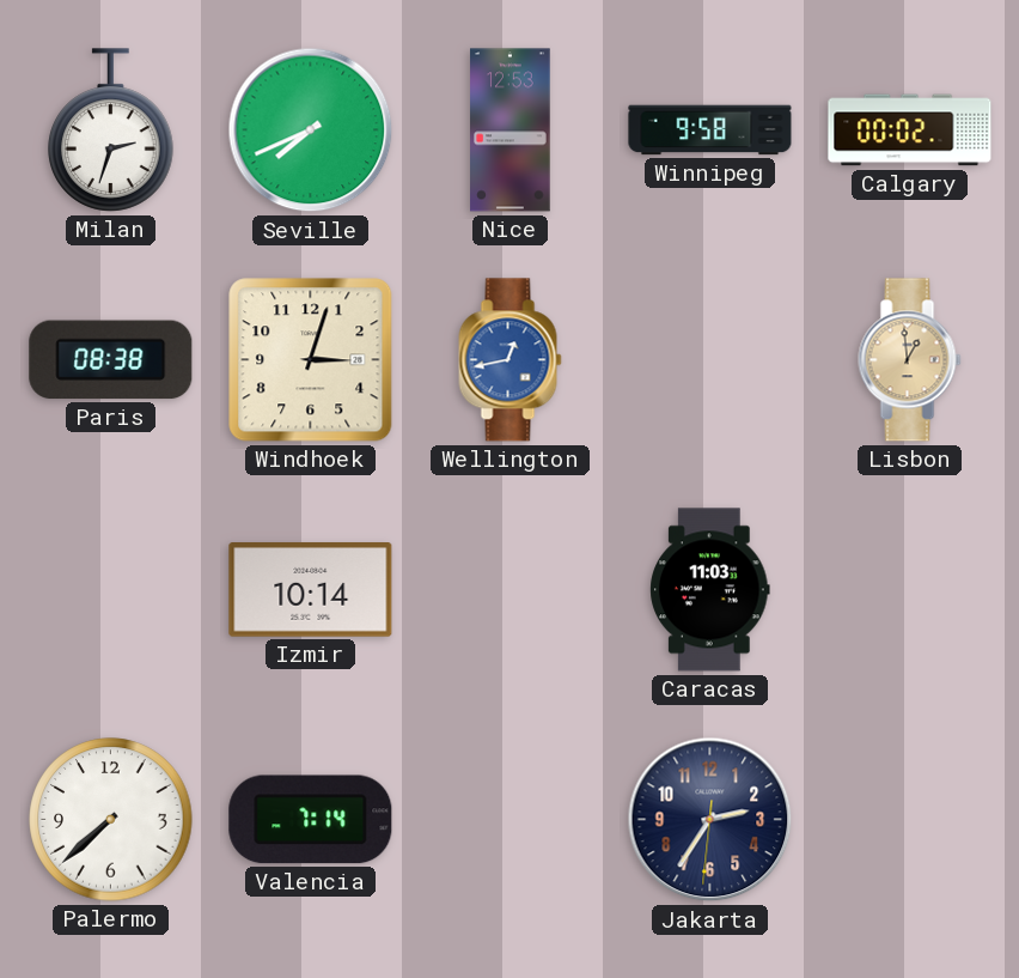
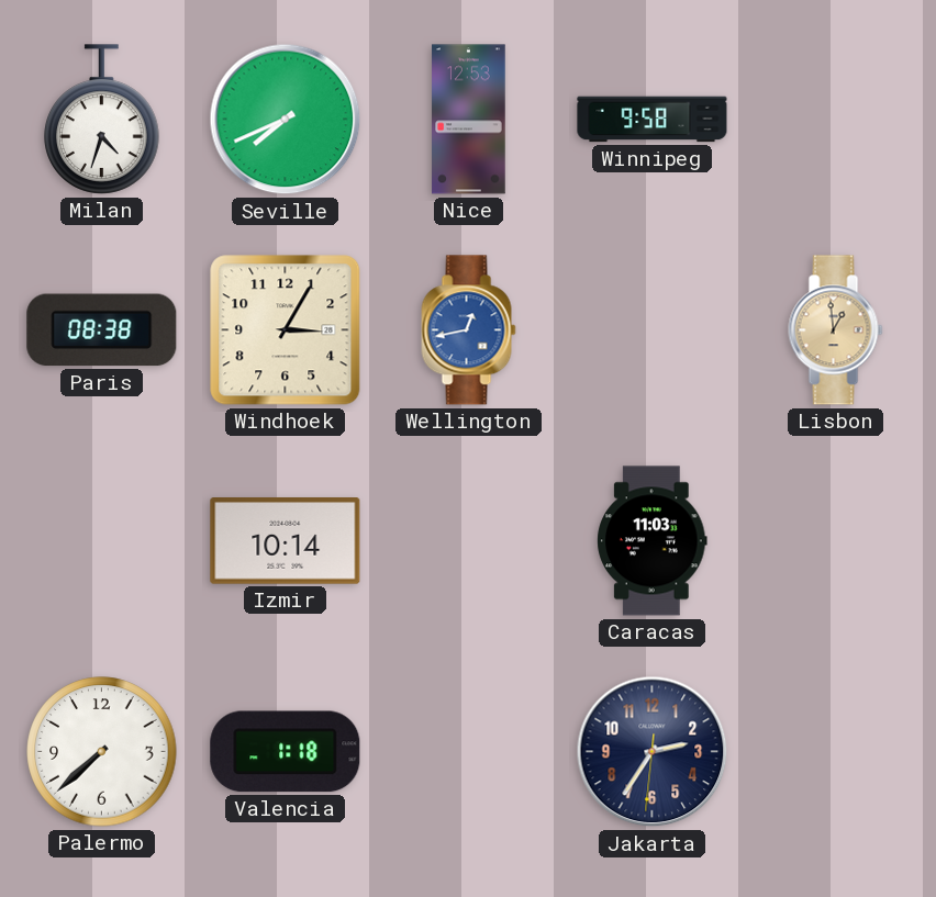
Milan: 2:33 -> 4:33 (102, 120)
Calgary: 00:02 -> none (910, 130)
Windhoek: 3:03 -> 3:05 (286, 330)
Valencia: 7:14 -> 1:18 (286, 752)
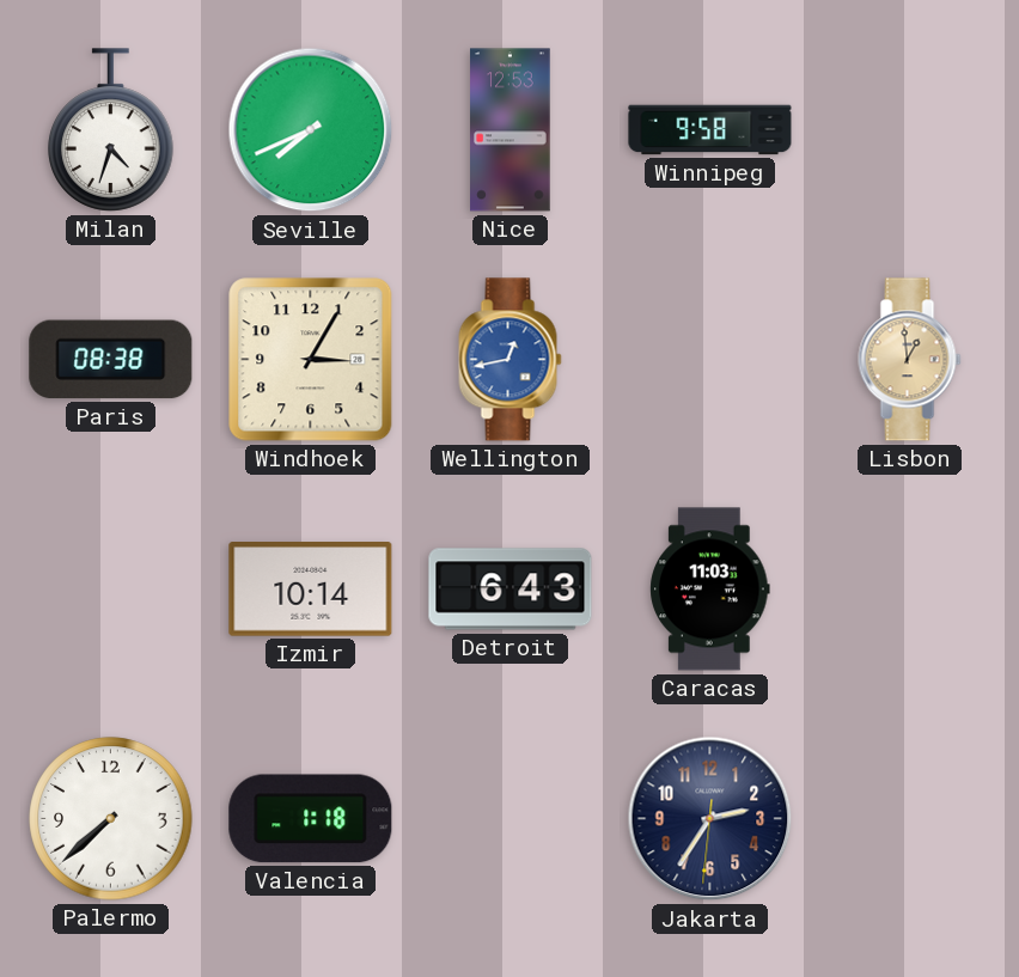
Detroit: none -> 6:43 (511, 590)
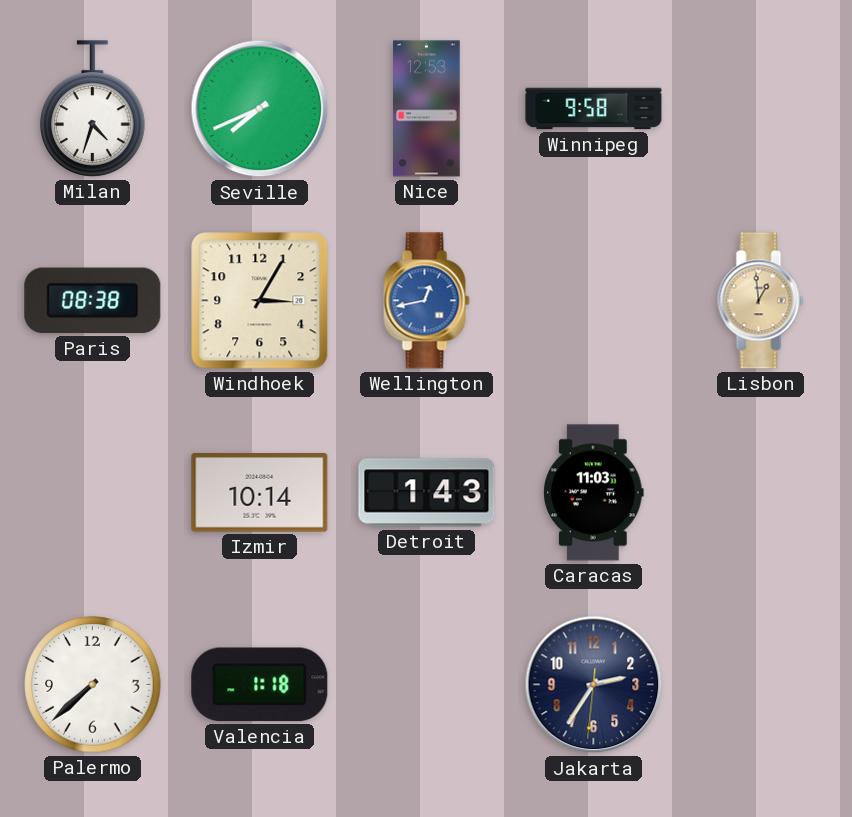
Detroit: 6:43 -> 1:43 (427, 493)
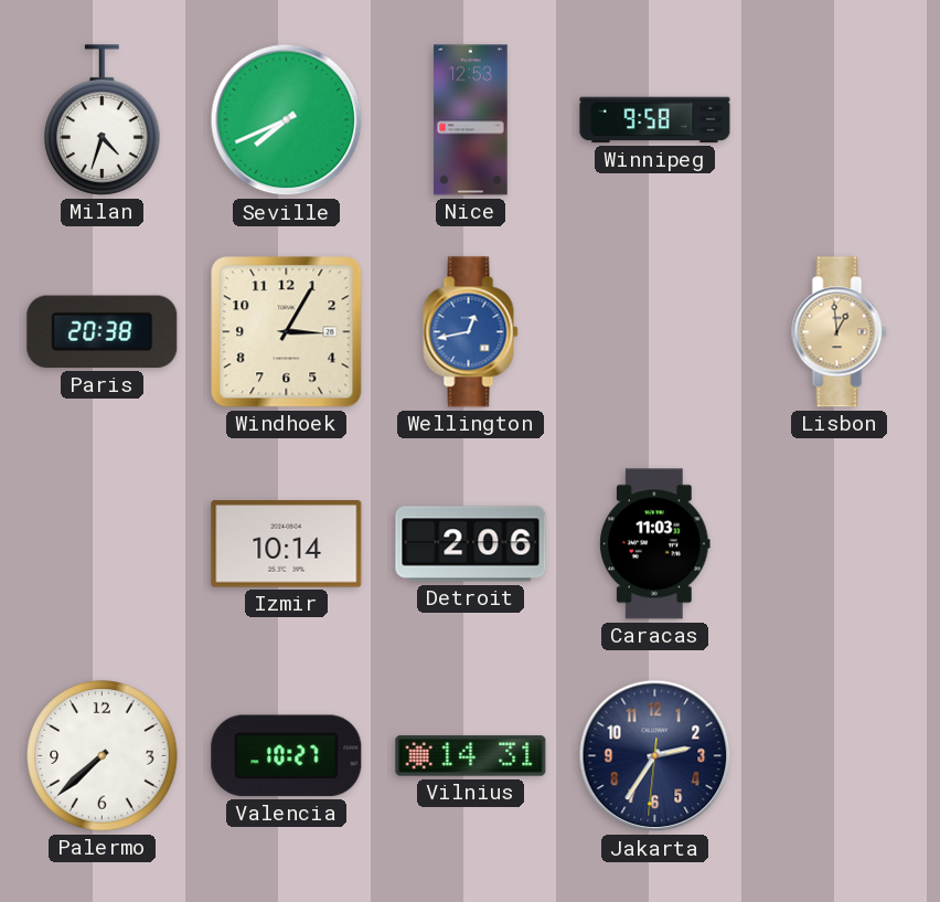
Paris: 08:38 -> 20:38 (103, 332)
Detroit: 1:43 -> 2:06 (471, 544)
Valencia: 1:18 -> 10:27 (287, 756)
Vilnius: none -> 14:31 (471, 756)
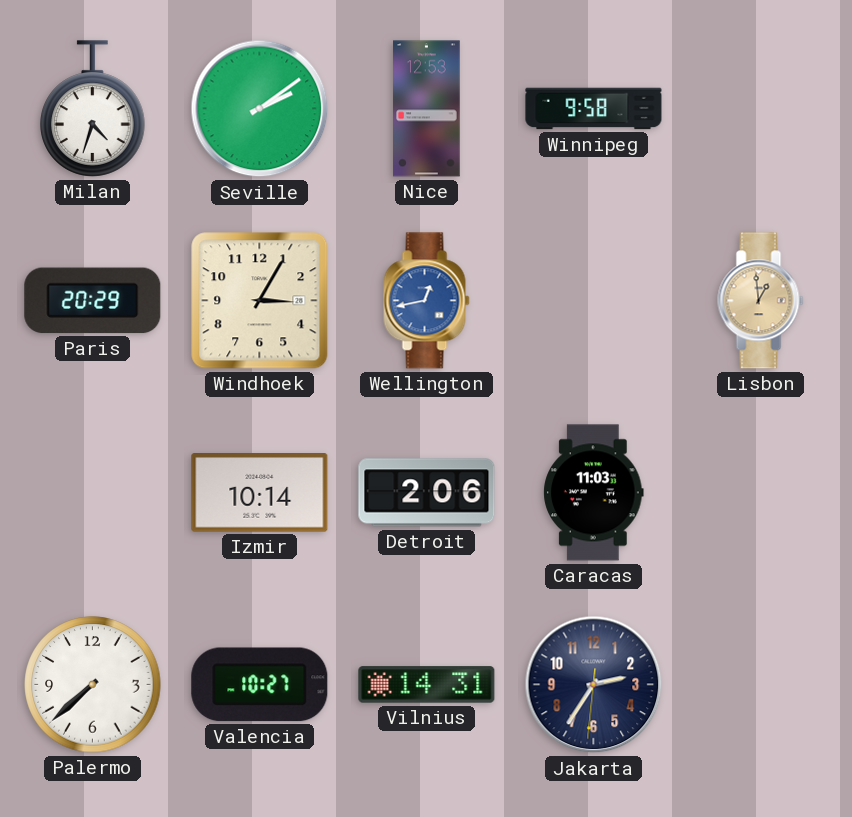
Seville: 7:41 -> 2:09 (260, 109)
Paris: 20:38 -> 20:29 (93, 301)
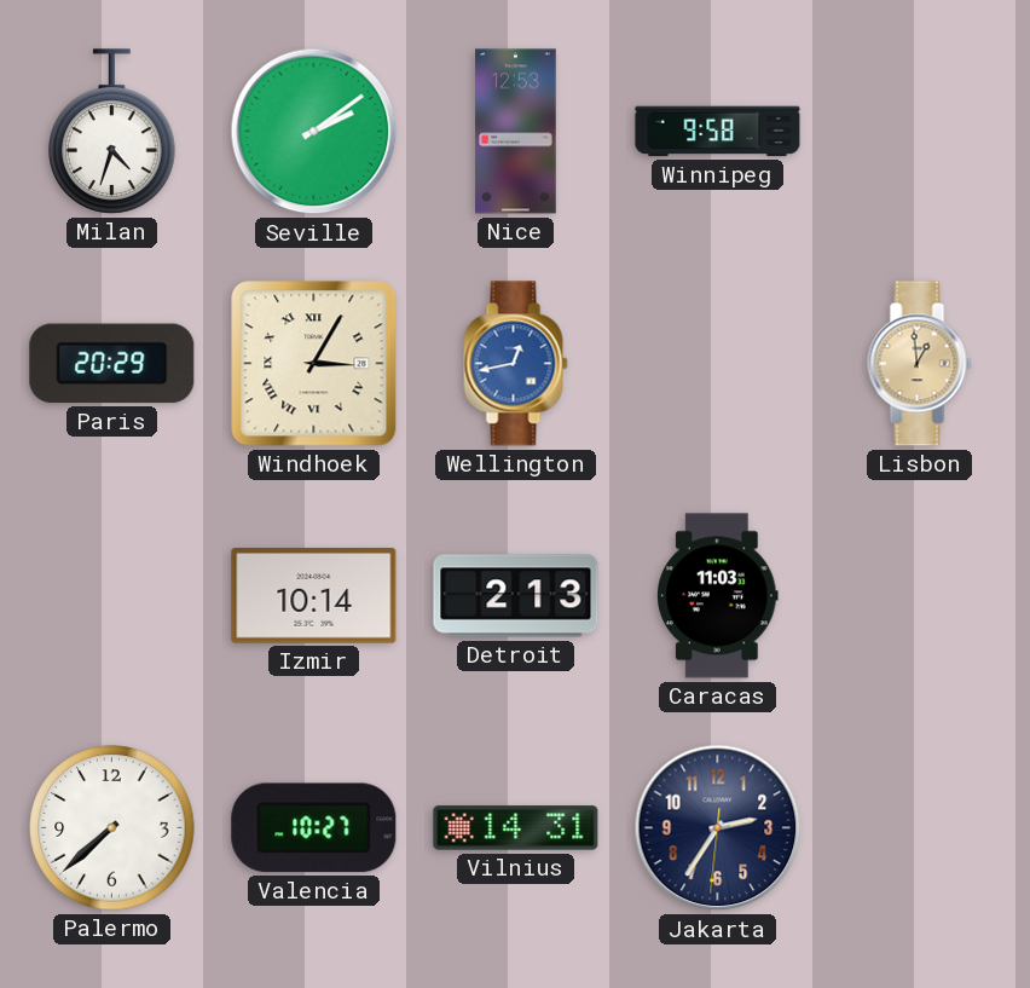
Windhoek numerals: Arabic -> Roman (314, 364)
Detroit: 2:06 -> 2:13 (516, 596)
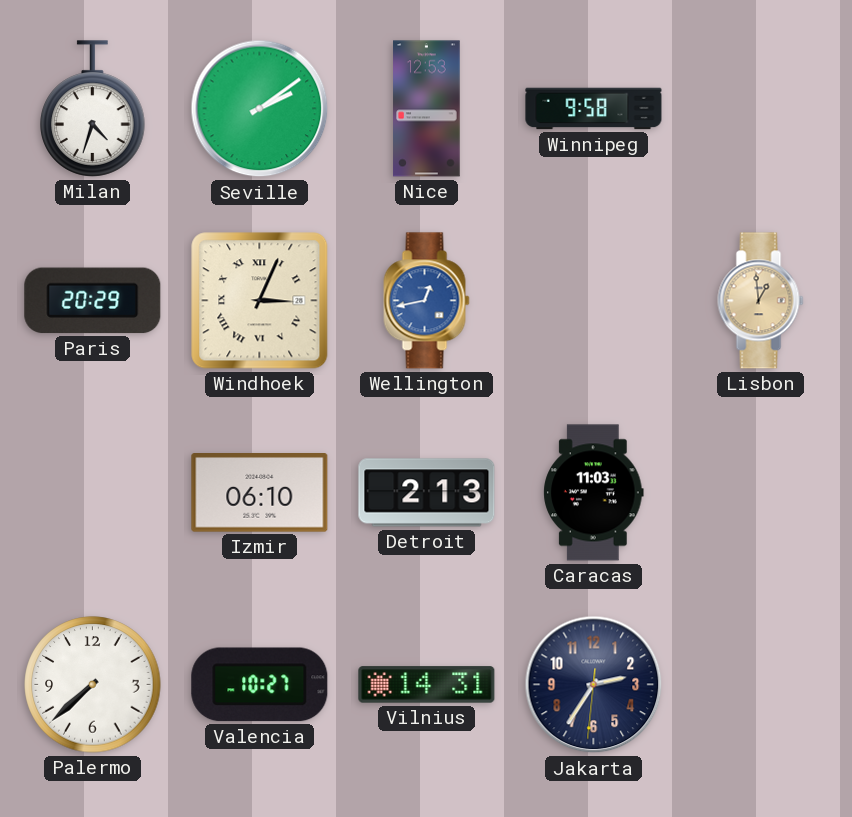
Windhoek: 3:05 -> 3:04 (260, 301)
Izmir: 10:14 -> 06:10 (260, 493)
